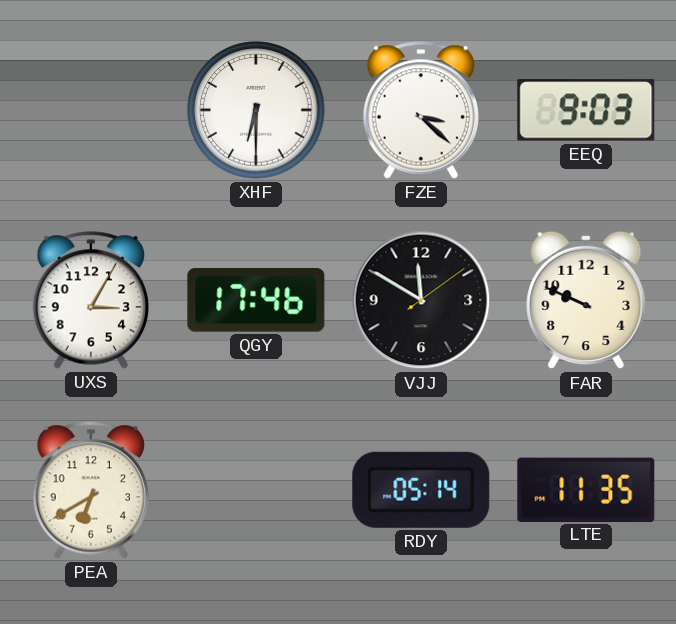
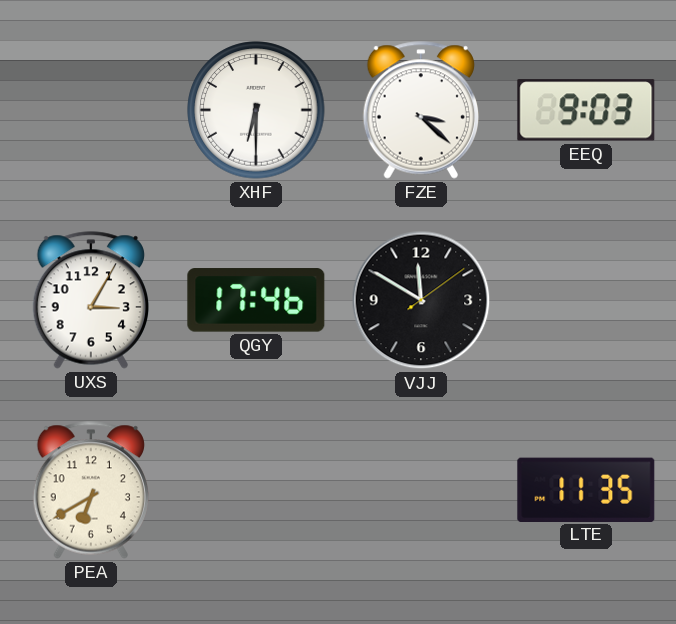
FAR: 9:49 -> none (586, 300)
RDY: 05:14 -> none (421, 490)
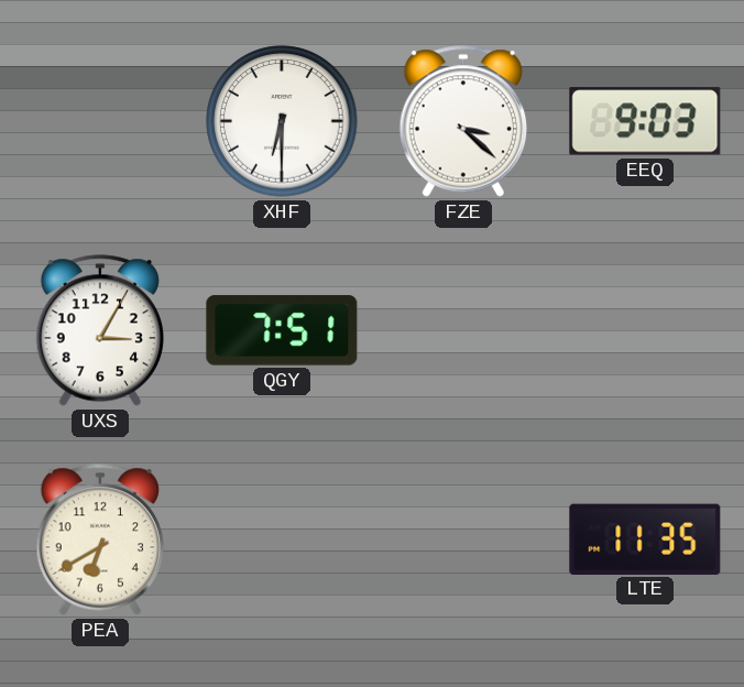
QGY: 17:46 -> 7:51 (282, 330)
VJJ: 11:50 -> none (421, 300)
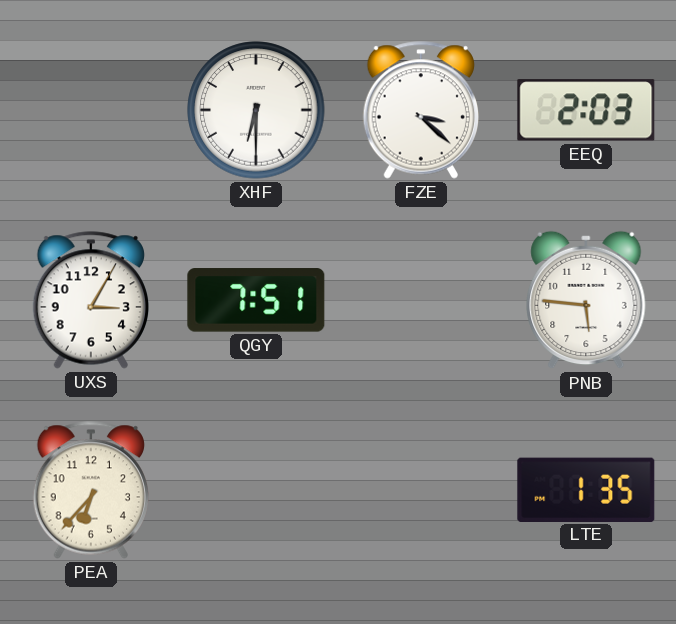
EEQ: 9:03 -> 2:03 (586, 110)
PNB: none -> 5:46 (586, 300)
PEA: 6:40 -> 6:37 (90, 490)
LTE: 11:35 -> 1:35 (586, 489)
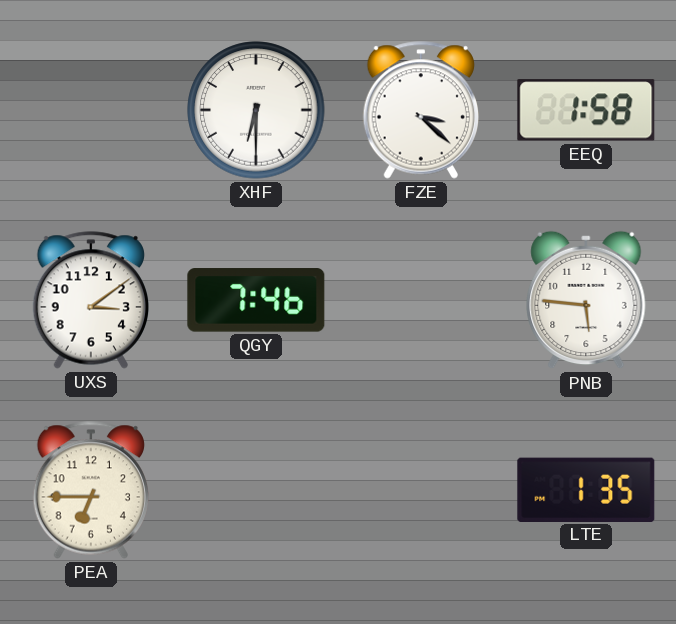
EEQ: 2:03 -> 1:58 (586, 110)
UXS: 3:05 -> 3:09 (90, 300)
QGY: 7:51 -> 7:46 (256, 300)
PEA: 6:37 -> 6:45 (90, 490)
